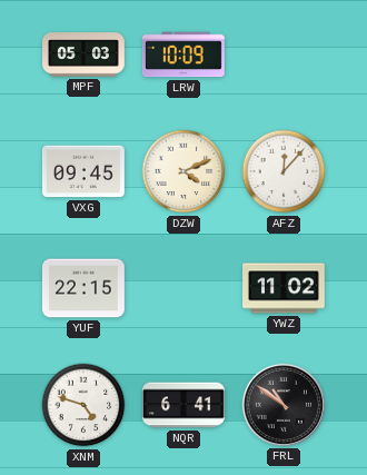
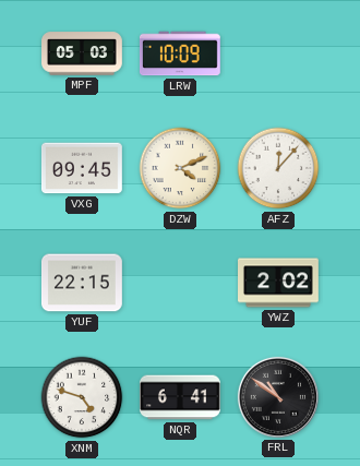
YWZ: 11:02 -> 2:02 (279, 283)
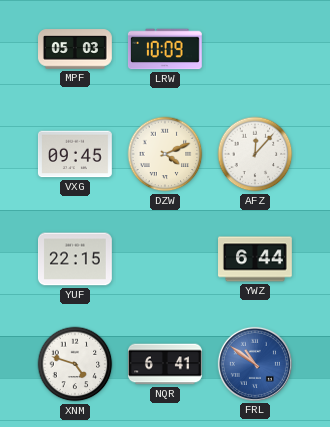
YWZ: 2:02 -> 6:44 (256, 259)
FRL dial: black -> blue (255, 364)
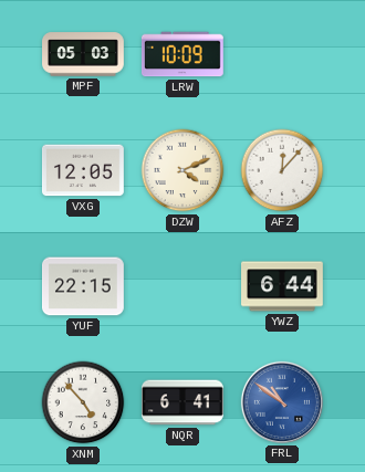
VXG: 09:45 -> 12:05 (83, 170)
XNM: 4:48 -> 4:53 (83, 402)
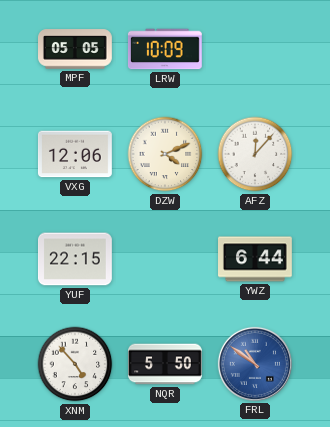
MPF: 05:03 -> 05:05 (76, 49)
VXG: 12:05 -> 12:06 (75, 154)
NQR: 6:41 -> 5:50 (166, 364)
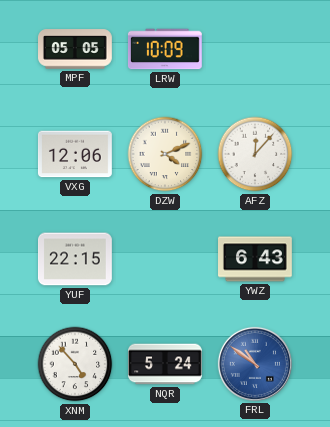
YWZ: 6:44 -> 6:43 (256, 259)
NQR: 5:50 -> 5:24 (166, 364)
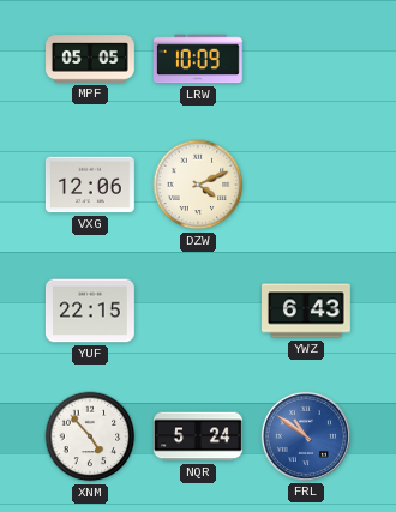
AFZ: 12:07 -> none (255, 154)
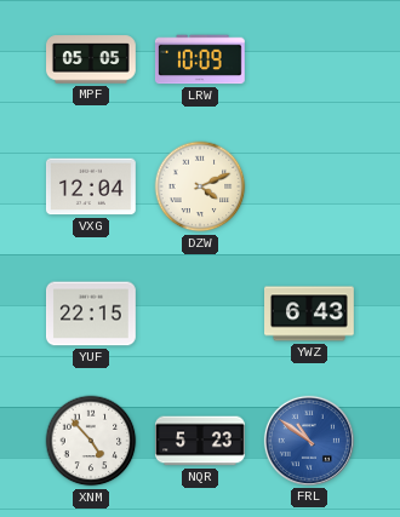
VXG: 12:06 -> 12:04 (91, 186)
NQR: 5:24 -> 5:23 (201, 441)
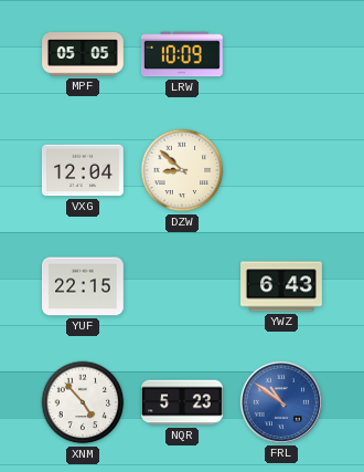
DZW: 4:11 -> 8:52 (182, 170)
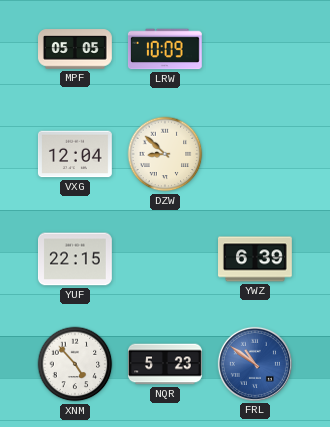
YWZ: 6:43 -> 6:39 (256, 259)
